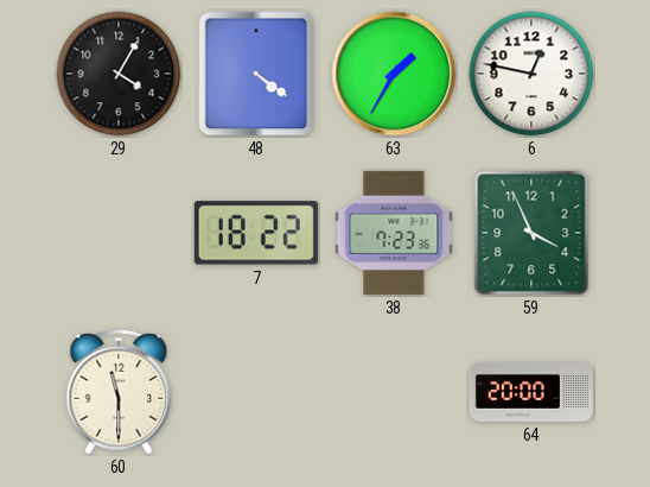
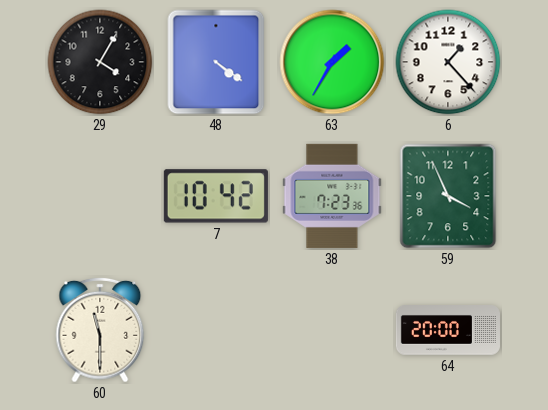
6: 12:47 -> 1:23 (448, 62)
7: 18:22 -> 10:42 (216, 196)
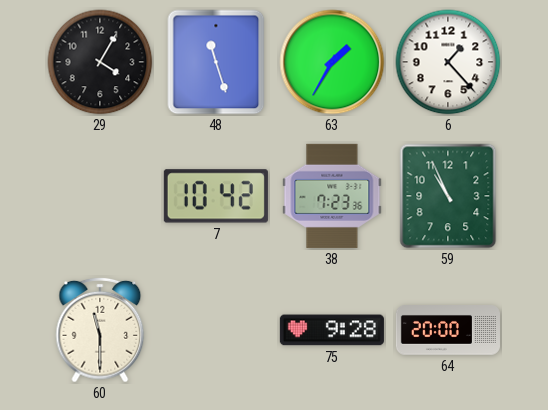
48: 4:21 -> 11:27 (216, 62)
59: 3:56 -> 10:56 (448, 196)
75: none -> 9:28 (332, 330)
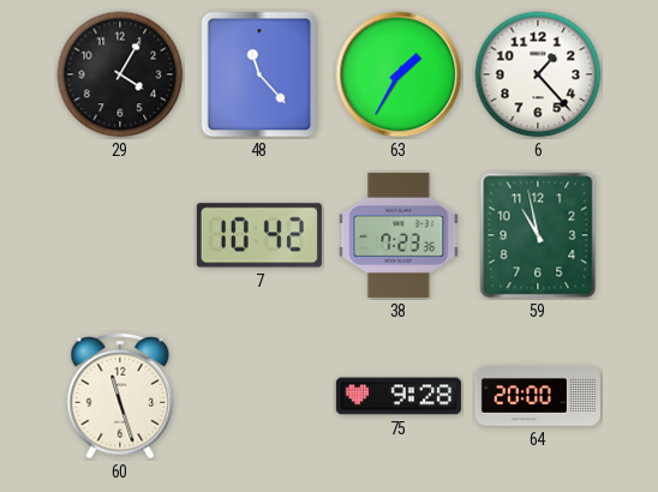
48: 11:27 -> 11:23 (259, 74)
59: 10:56 -> 10:58 (538, 235)
60: 11:30 -> 11:27 (120, 396)
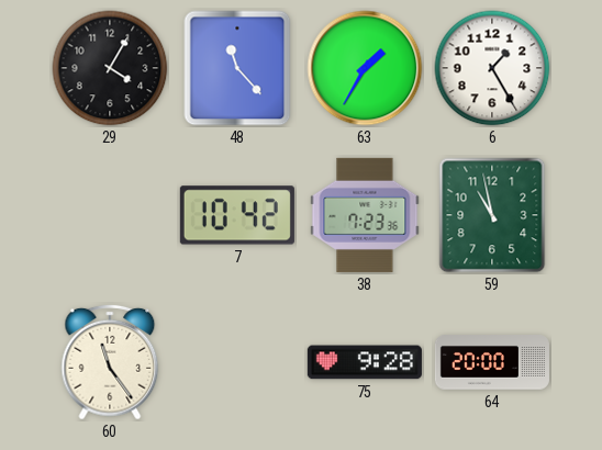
6: 1:23 -> 1:25 (492, 68)
60: 11:27 -> 11:24 (110, 362)
